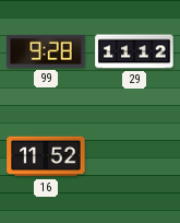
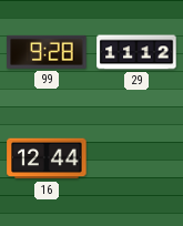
16: 11:52 -> 12:44 (47, 158)
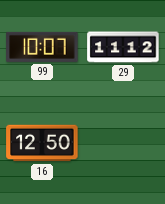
99: 9:28 -> 10:07 (42, 47)
16: 12:44 -> 12:50 (42, 143)
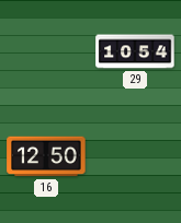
99: 10:07 -> none (42, 47)
29: 11:12 -> 10:54 (135, 51)
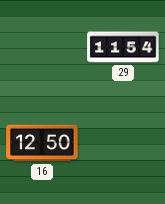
29: 10:54 -> 11:54 (123, 47)
